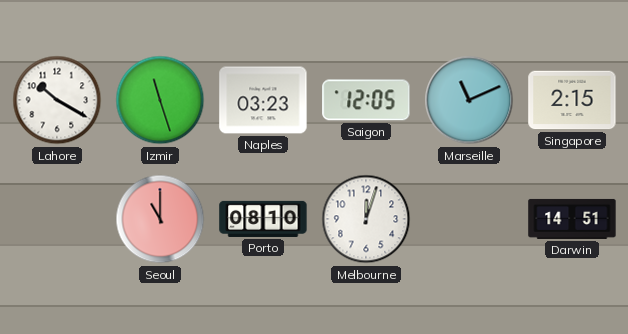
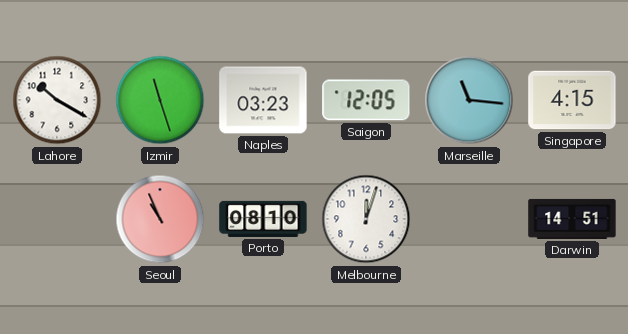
Marseille: 11:11 -> 11:16 (469, 100)
Singapore: 2:15 -> 4:15 (572, 100)
Seoul: 11:00 -> 10:56 (160, 219)
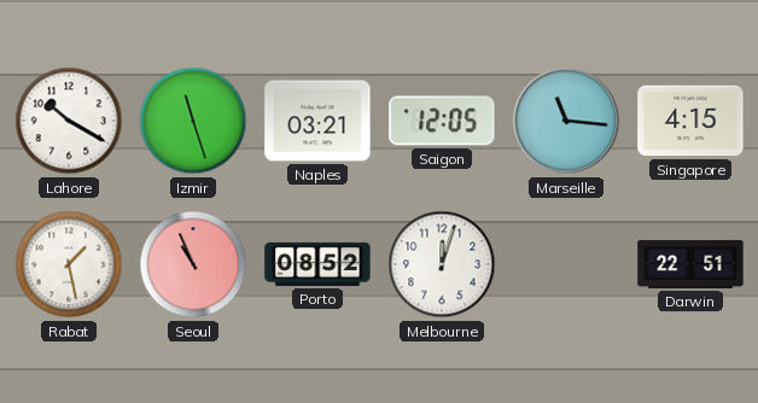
Naples: 03:23 -> 03:21 (317, 121)
Rabat: none -> 1:28 (69, 264)
Porto: 08:10 -> 08:52 (317, 264)
Darwin: 14:51 -> 22:51 (690, 264)
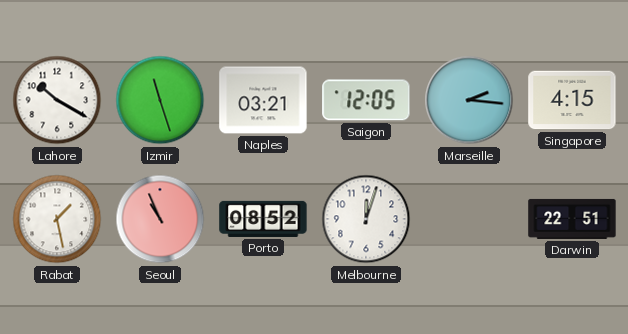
Marseille: 11:16 -> 2:16 (469, 100)
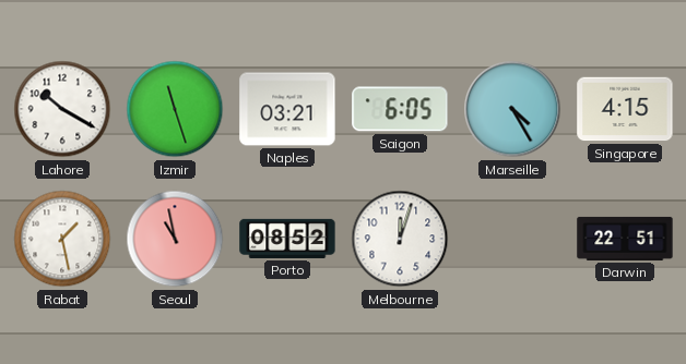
Saigon: 12:05 -> 6:05 (400, 109)
Marseille: 2:16 -> 4:25 (512, 109)
Seoul: 10:56 -> 10:58 (175, 239)
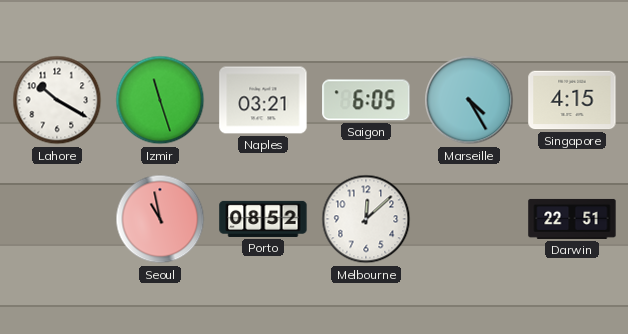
Rabat: 1:28 -> none (62, 239)
Melbourne: 12:03 -> 12:08 (366, 219)
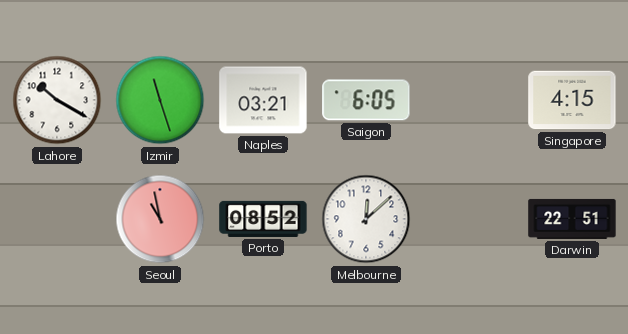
Marseille: 4:25 -> none (469, 100)
